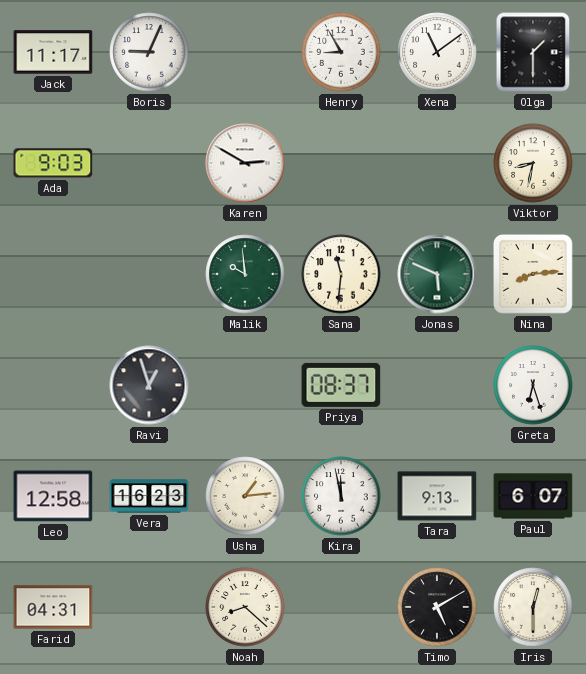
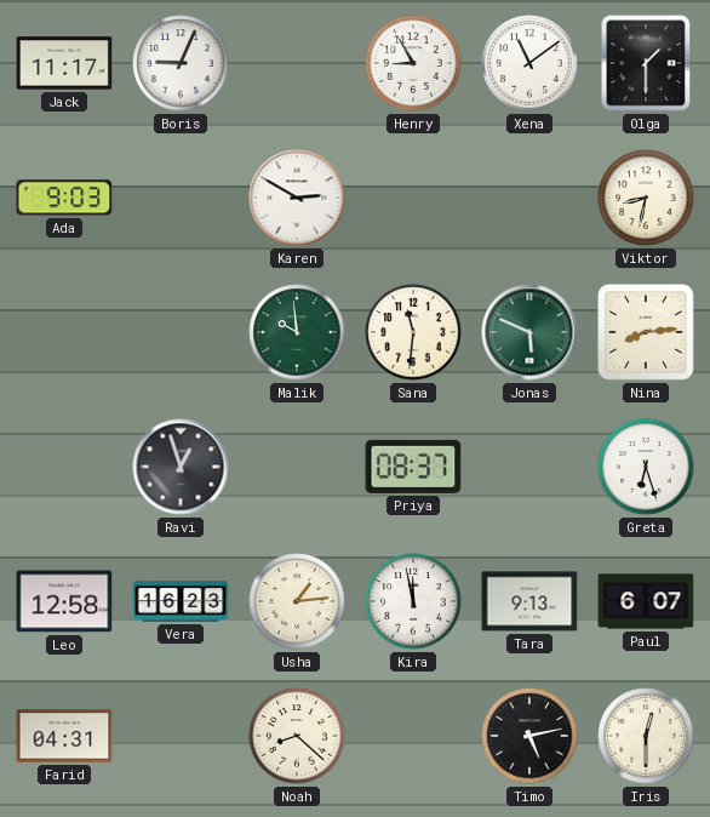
Timo: 5:10 -> 5:13 (529, 736)
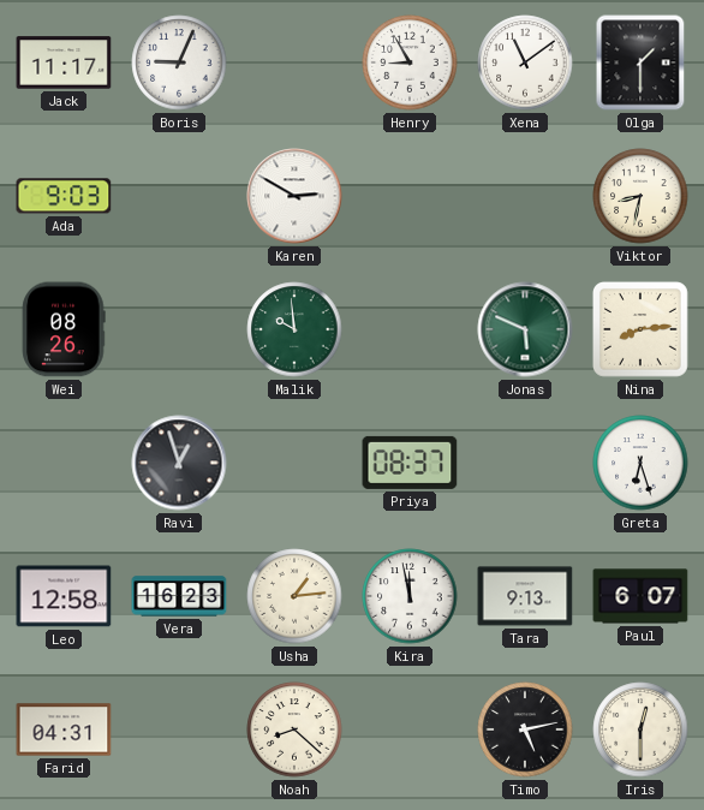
Wei: none -> 08:26 (64, 329)
Sana: 11:31 -> none (413, 332)
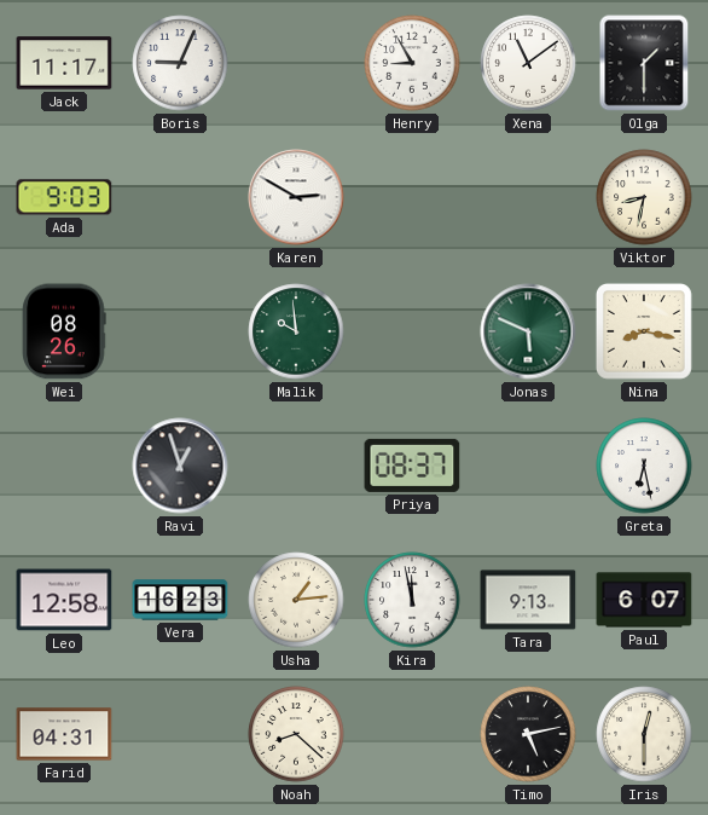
Nina: 8:14 -> 8:17 (644, 331)
Greta: 6:27 -> 6:28 (644, 466)
